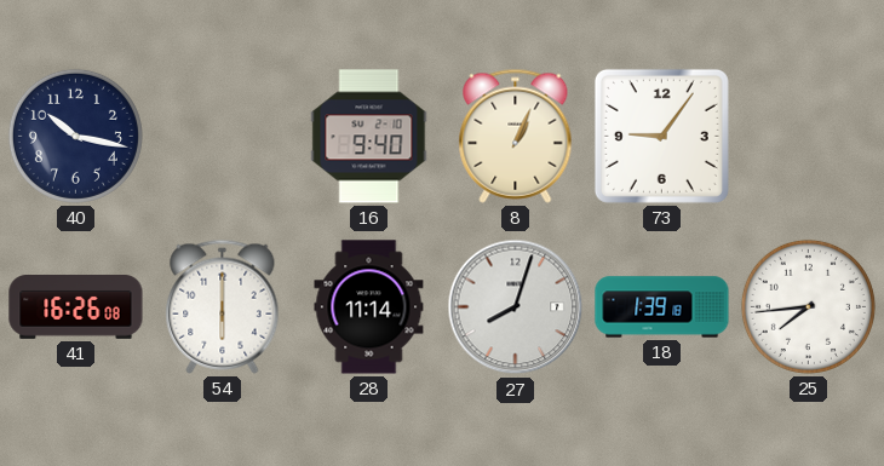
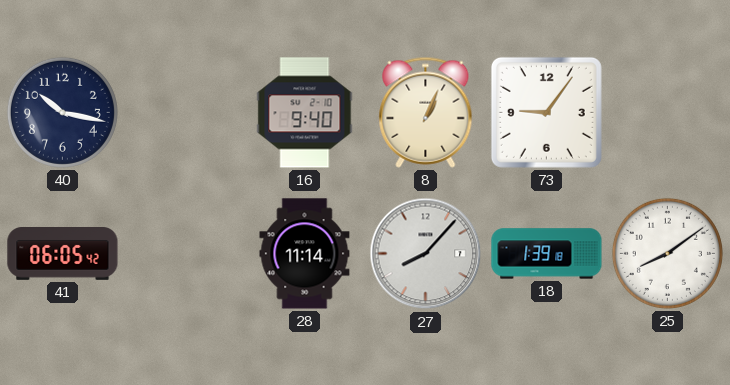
41: 16:26 -> 06:05 (63, 254)
54: 6:00 -> none (223, 306)
27: 8:03 -> 8:07 (426, 254)
25: 7:44 -> 8:09 (667, 253)
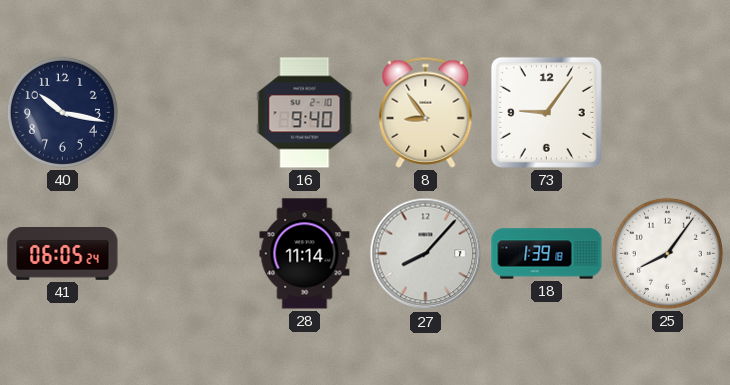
8: 1:04 -> 8:54 (426, 112)
41: 06:05:42 -> 06:05:24 (63, 254)
25: 8:09 -> 8:06 (667, 253)
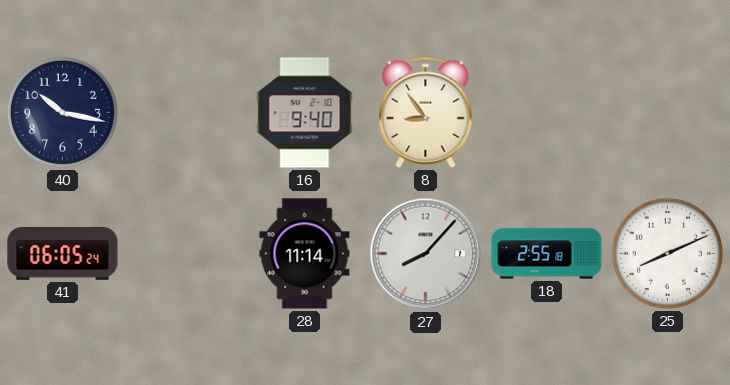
73: 9:06 -> none (546, 112)
18: 1:39 -> 2:55 (547, 254)
25: 8:06 -> 8:11 (667, 253)
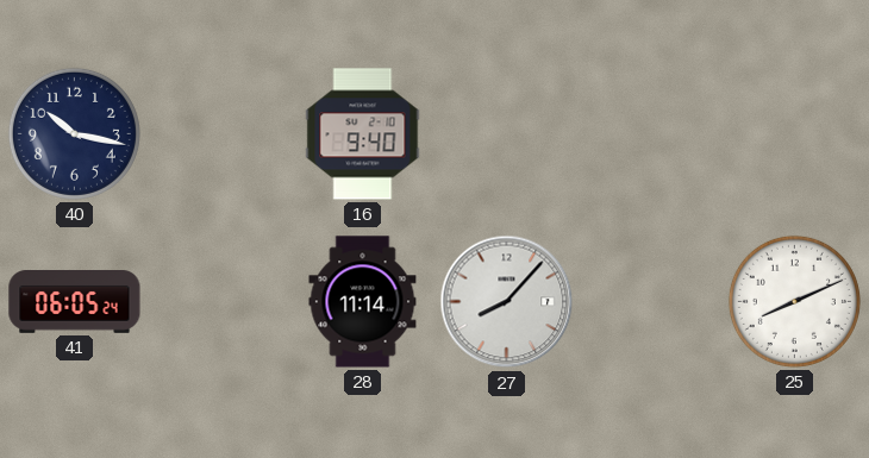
8: 8:54 -> none (426, 112)
18: 2:55 -> none (547, 254)
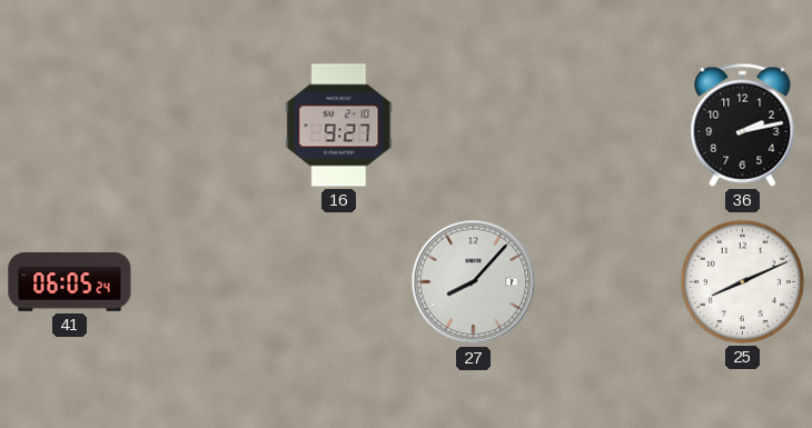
40: 10:17 -> none (74, 133)
16: 9:40 -> 9:27 (339, 126)
36: none -> 2:13 (743, 125)
28: 11:14 -> none (363, 302)
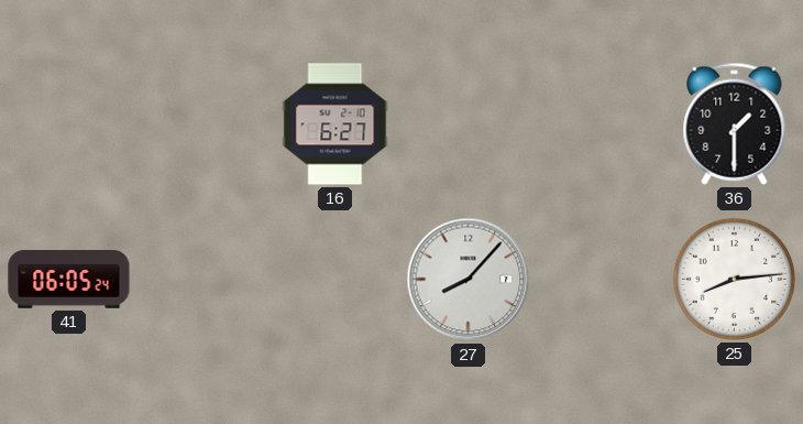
16: 9:27 -> 6:27 (335, 124)
36: 2:13 -> 1:30 (735, 123)
25: 8:11 -> 8:14 (734, 279)
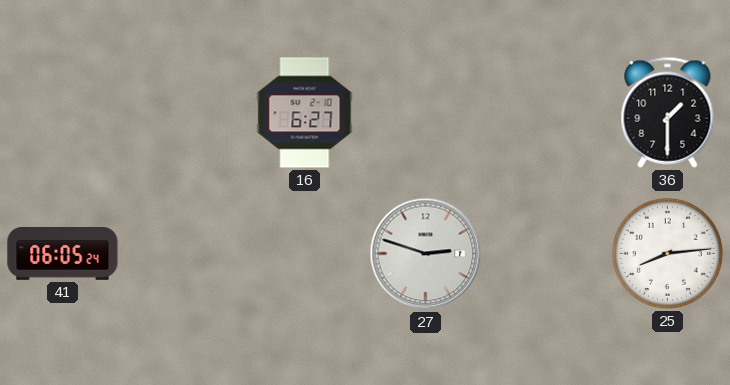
27: 8:07 -> 2:48 (426, 254)
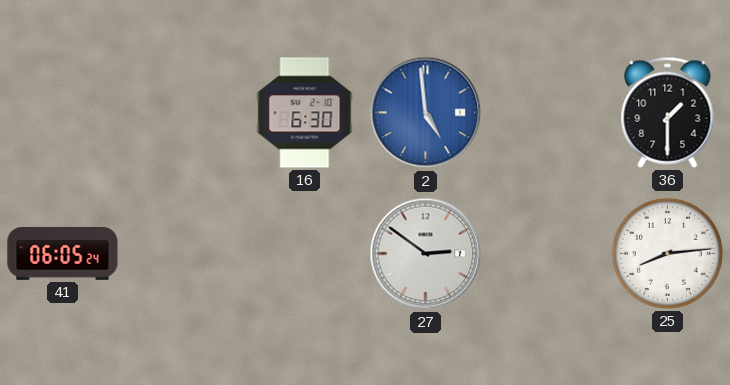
16: 6:27 -> 6:30 (305, 113)
2: none -> 4:59 (426, 113)
27: 2:48 -> 2:51 (426, 254)
